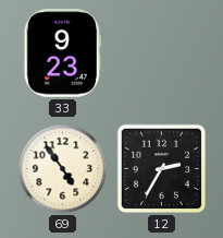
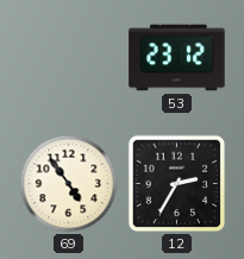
33: 9:23 -> none (62, 53)
53: none -> 23:12 (177, 58)
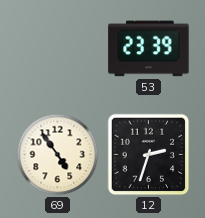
53: 23:12 -> 23:39 (149, 49)
12: 2:35 -> 2:33 (149, 155)
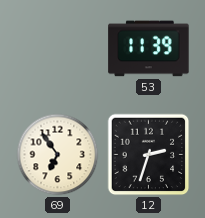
53: 23:39 -> 11:39 (149, 49)
69: 4:54 -> 6:54 (58, 155)
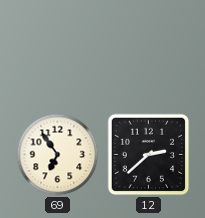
53: 11:39 -> none (149, 49)
12: 2:33 -> 2:38 (149, 155)
